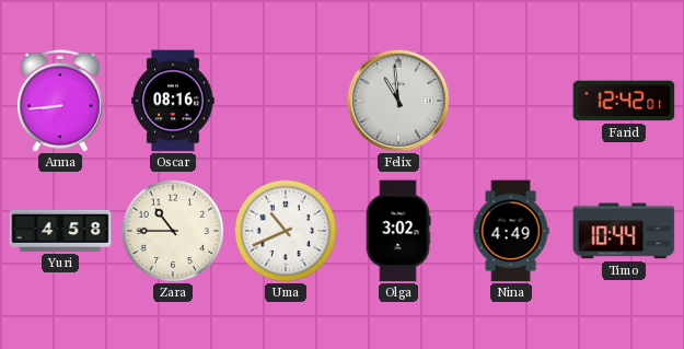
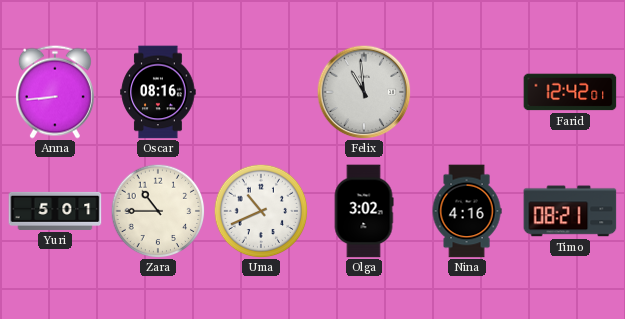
Yuri: 4:58 -> 5:01 (55, 211)
Nina: 4:49 -> 4:16 (467, 211)
Timo: 10:44 -> 08:21 (570, 211)
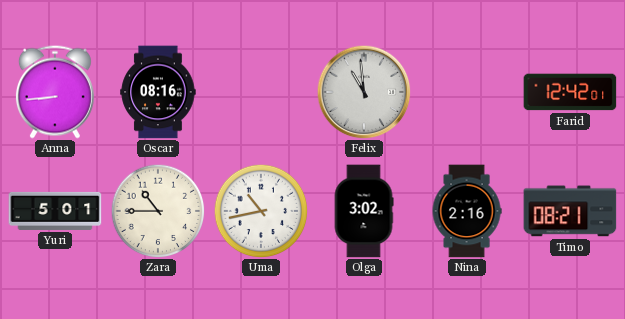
Uma: 10:41 -> 10:43 (261, 211)
Nina: 4:16 -> 2:16 (467, 211)
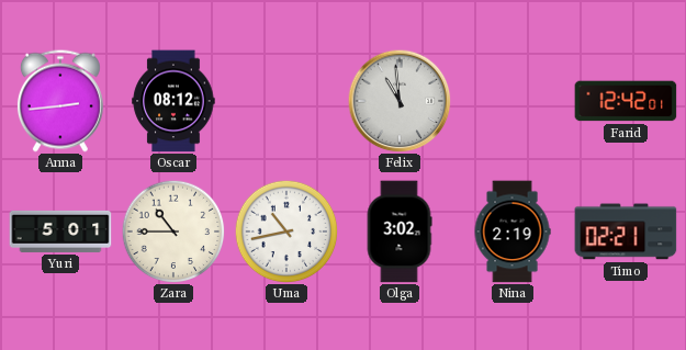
Anna: 8:44 -> 2:44 (60, 101)
Oscar: 08:16 -> 08:12 (173, 101)
Nina: 2:16 -> 2:19 (513, 232)
Timo: 08:21 -> 02:21 (626, 232)
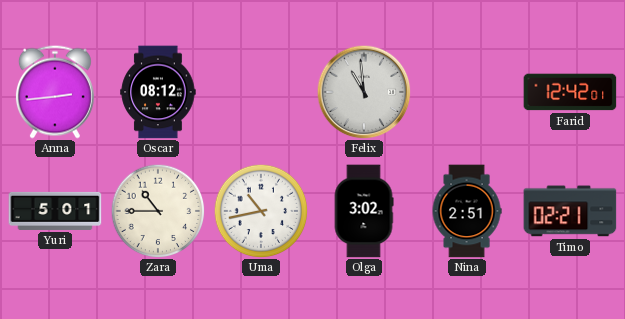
Nina: 2:19 -> 2:51 (467, 211)
